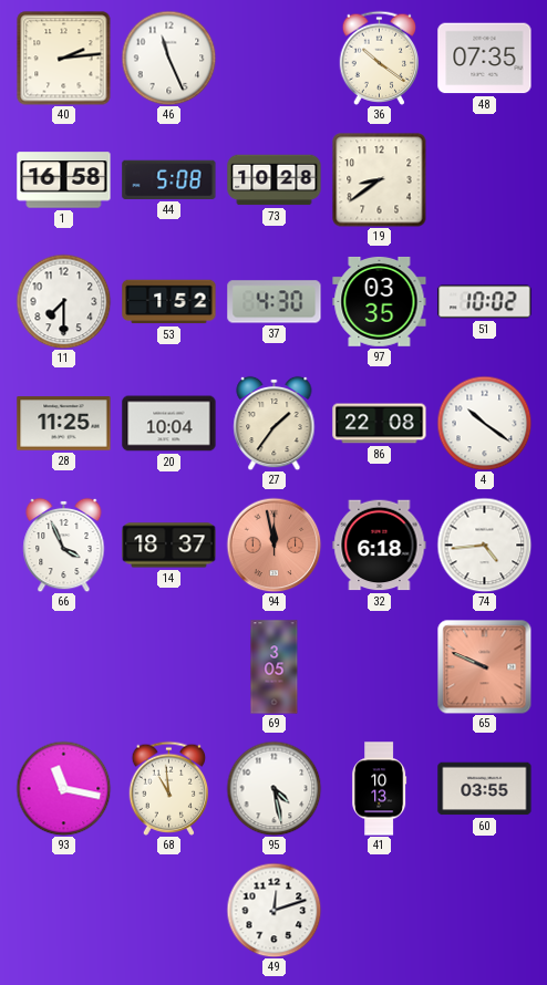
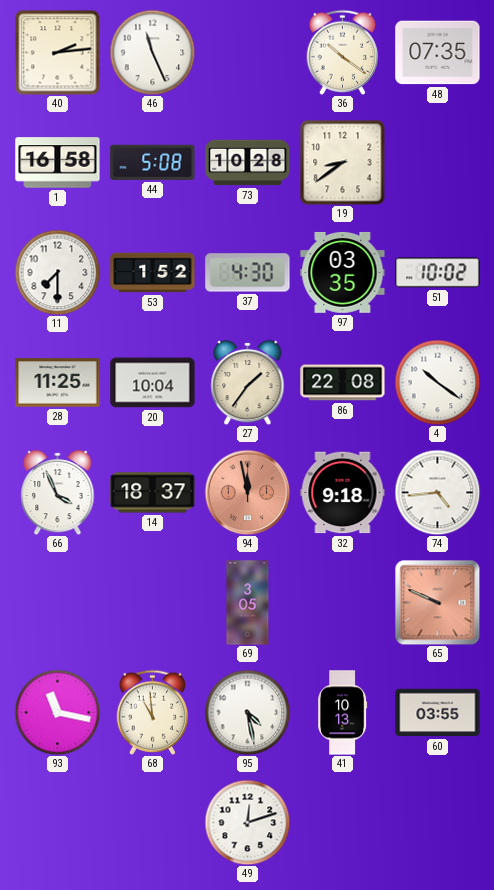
32: 6:18 -> 9:18 (343, 493)
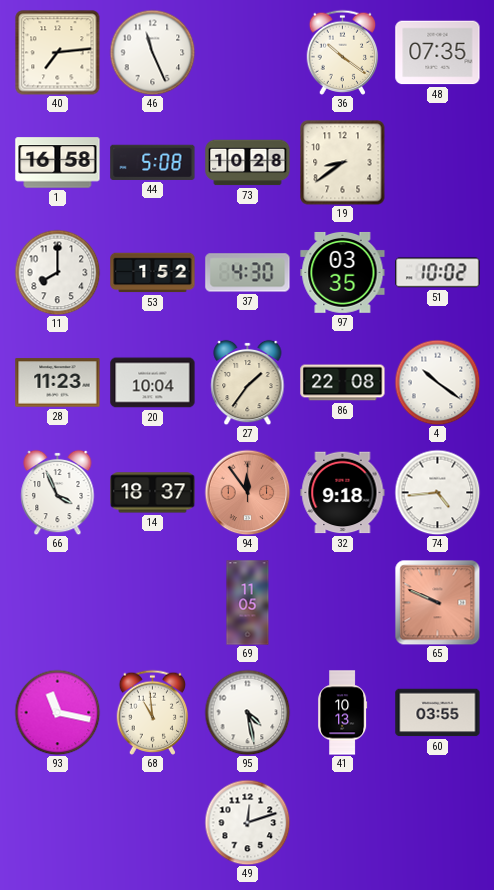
40: 2:14 -> 7:14 (58, 53)
11: 7:30 -> 8:00 (57, 272)
28: 11:25 -> 11:23 (58, 383)
94: 11:58 -> 11:54 (247, 492)
69: 3:05 -> 11:05 (248, 603)
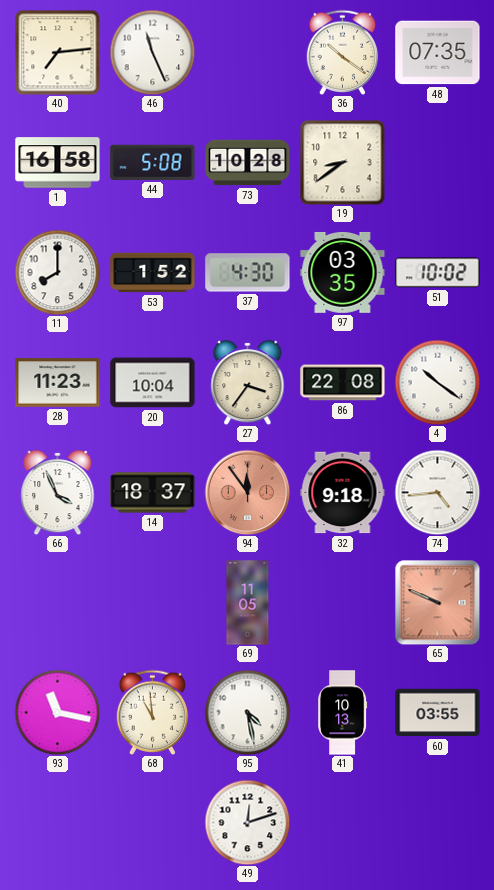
27: 1:36 -> 3:36 (248, 382)
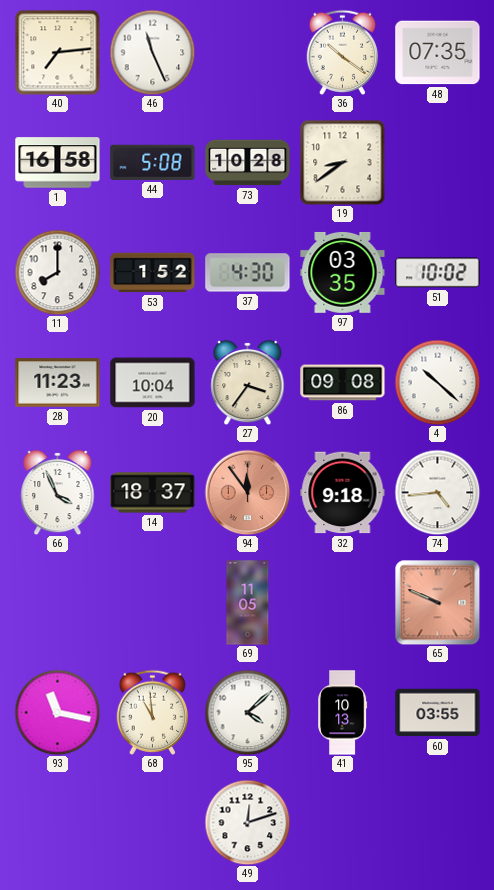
86: 22:08 -> 09:08 (343, 383)
4: 10:21 -> 10:22 (437, 382)
95: 4:28 -> 4:08 (247, 712)
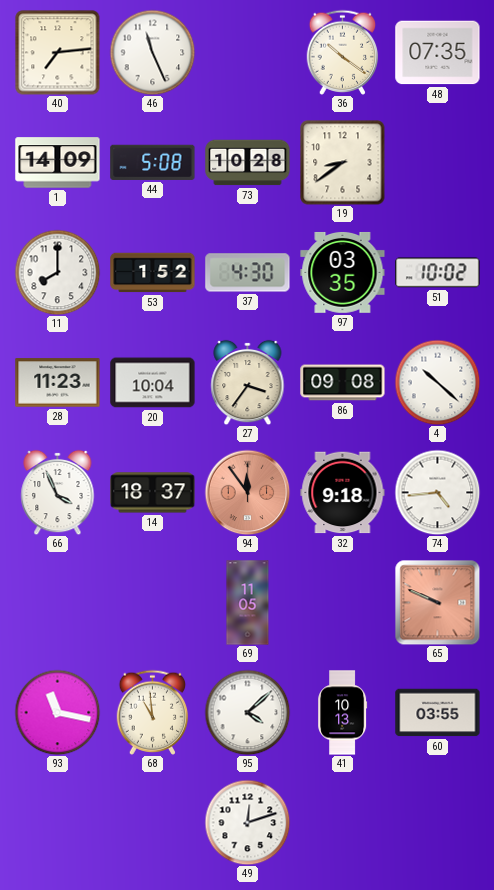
1: 16:58 -> 14:09 (58, 163)
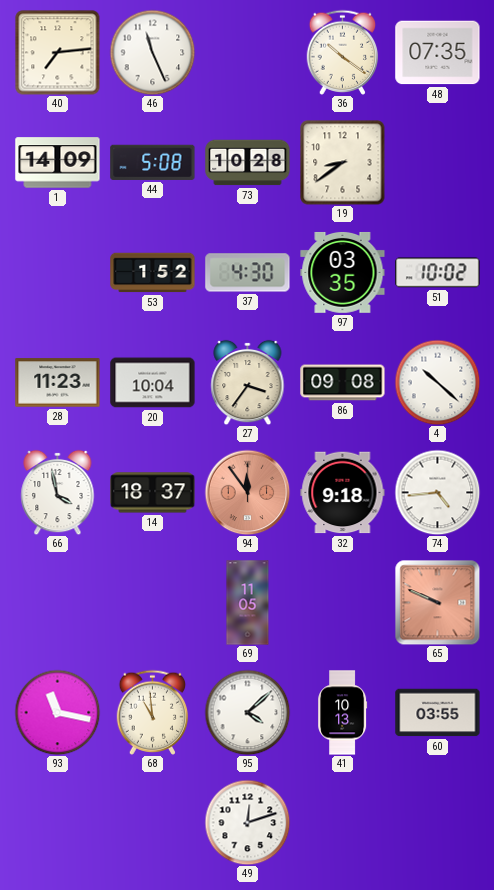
11: 8:00 -> none (57, 272)
66: 3:56 -> 3:58 (58, 492)
